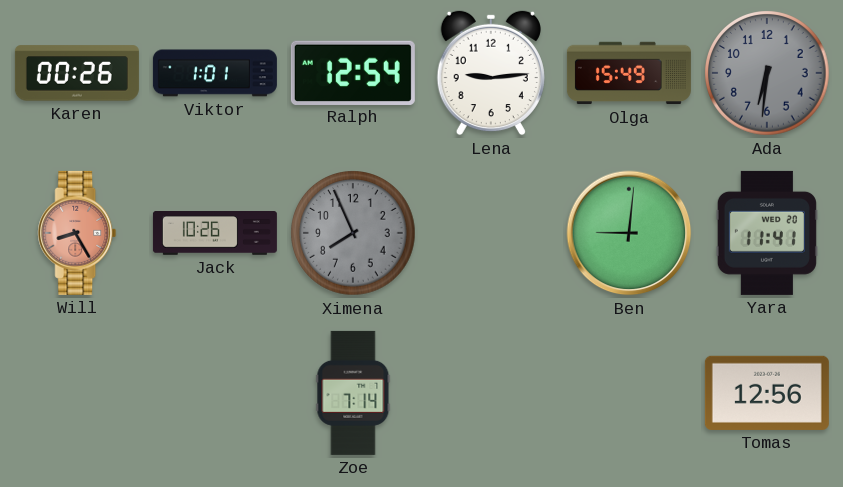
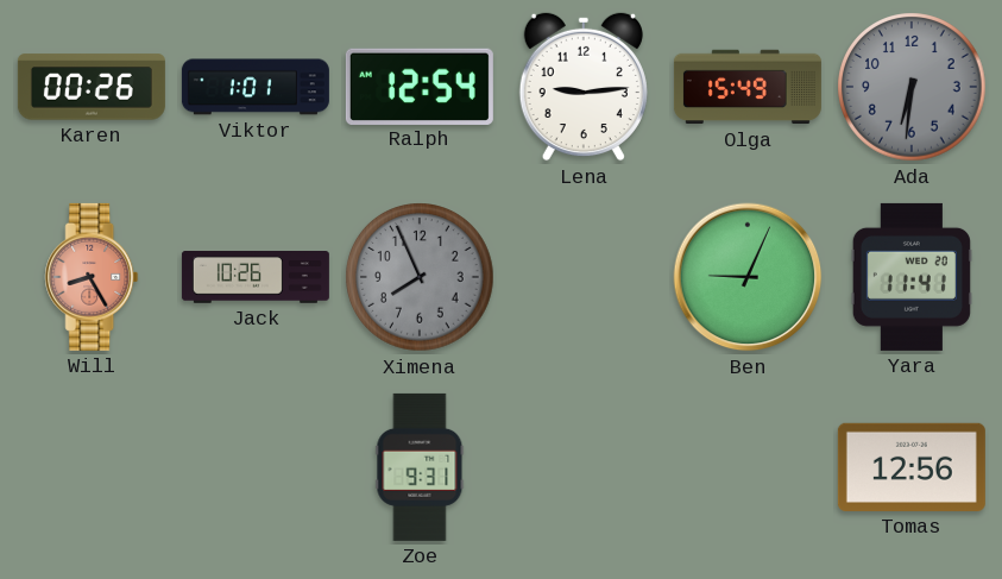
Ben: 9:01 -> 9:04 (748, 277)
Zoe: 7:14 -> 9:31 (420, 467)
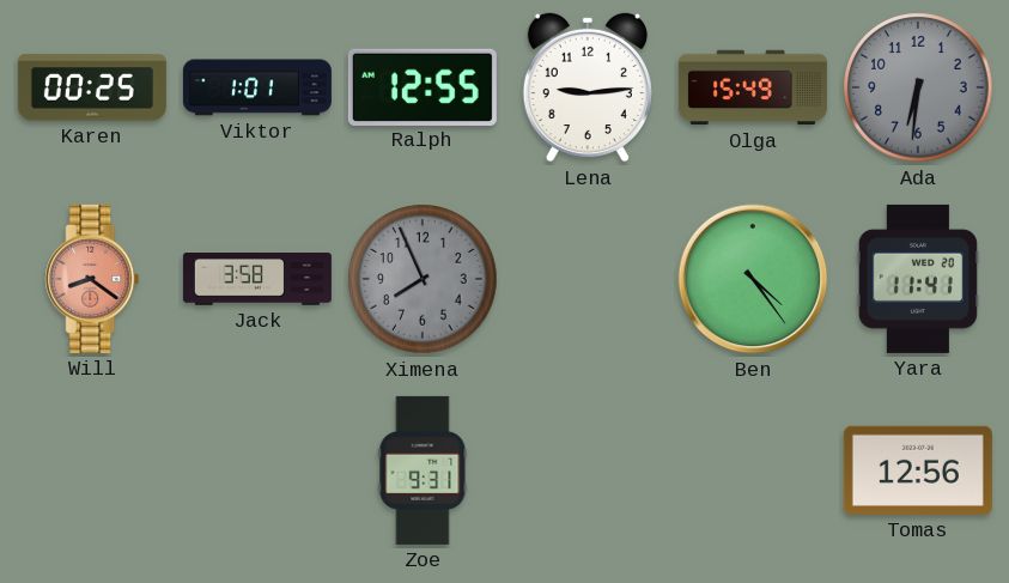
Karen: 00:26 -> 00:25 (92, 87)
Ralph: 12:54 -> 12:55 (423, 86)
Will: 8:25 -> 8:21 (92, 279)
Jack: 10:26 -> 3:58 (257, 280)
Ben: 9:04 -> 4:24 (753, 279)
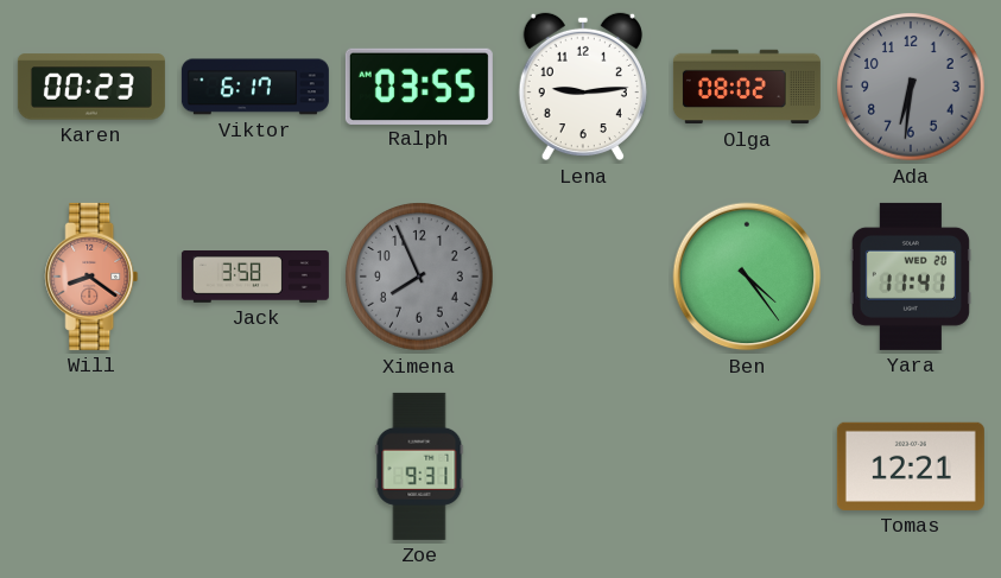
Karen: 00:25 -> 00:23 (91, 87)
Viktor: 1:01 -> 6:17 (255, 87)
Ralph: 12:55 -> 03:55 (419, 85)
Olga: 15:49 -> 08:02 (747, 87)
Tomas: 12:56 -> 12:21 (911, 466)
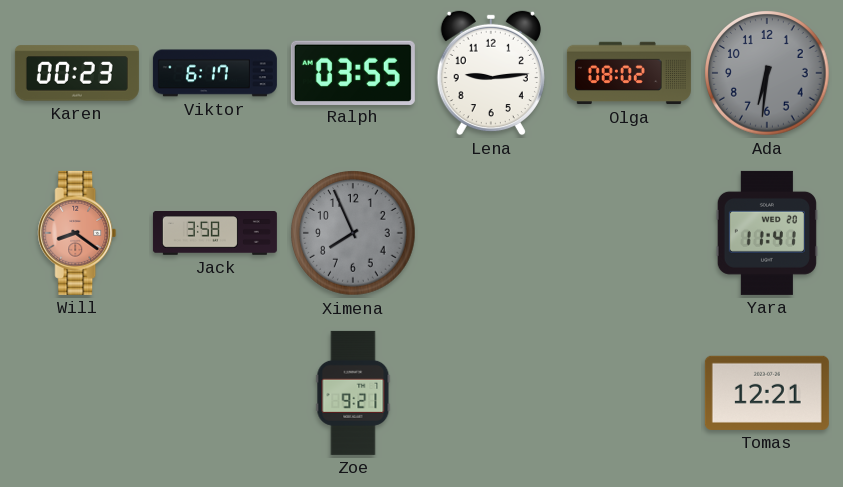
Ben: 4:24 -> none (747, 277)
Zoe: 9:31 -> 9:21 (353, 393)
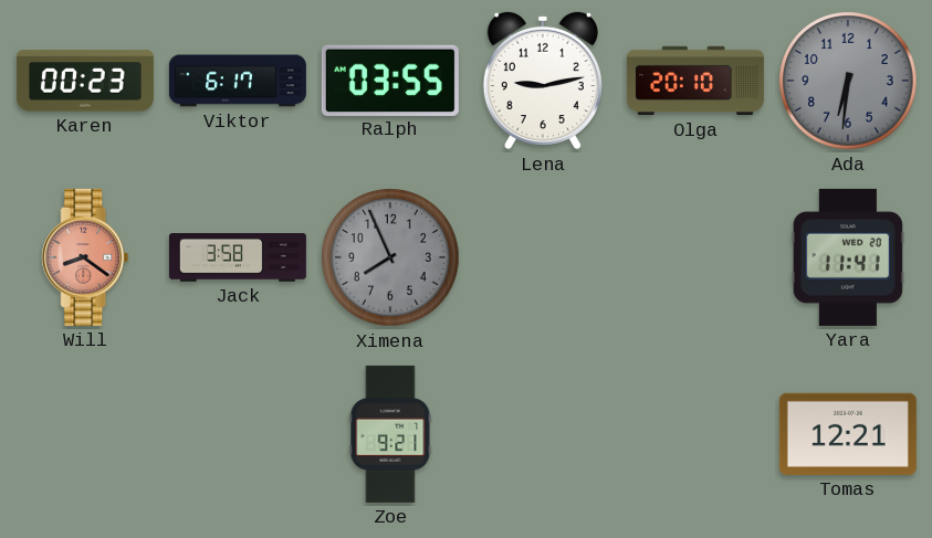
Lena: 9:14 -> 9:13 (543, 81)
Olga: 08:02 -> 20:10 (695, 81)
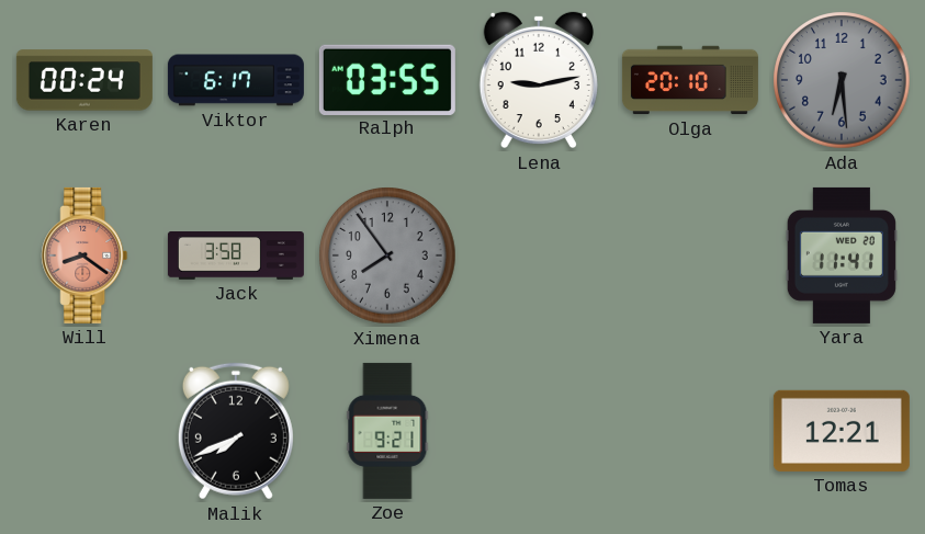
Karen: 00:23 -> 00:24 (84, 80)
Ada: 6:31 -> 6:29 (842, 80)
Ximena: 7:56 -> 7:54 (387, 255)
Malik: none -> 7:41 (236, 431)
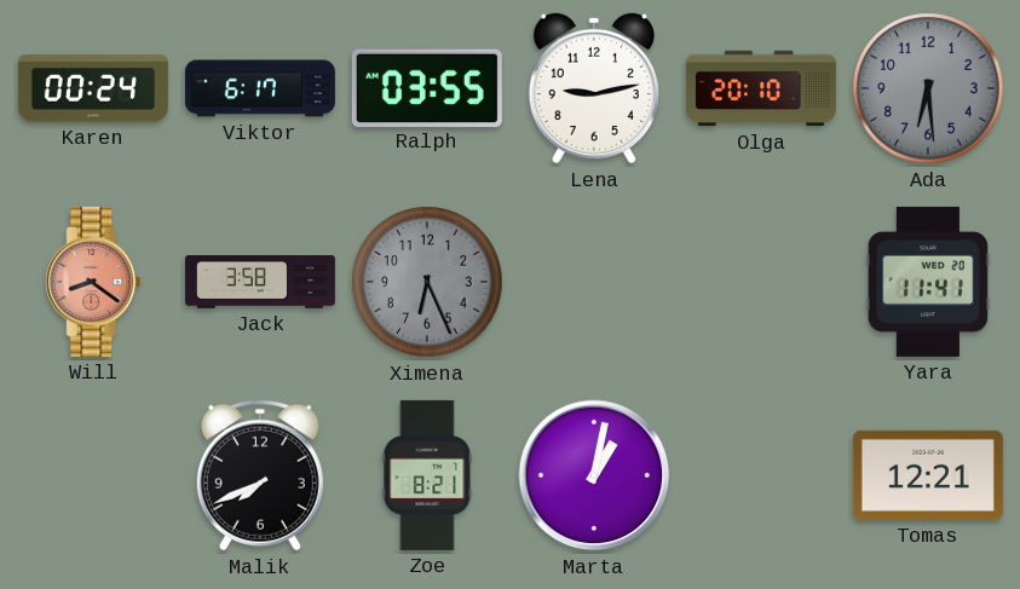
Ximena: 7:54 -> 6:26 (427, 282)
Zoe: 9:21 -> 8:21 (427, 475)
Marta: none -> 1:02 (594, 475)
